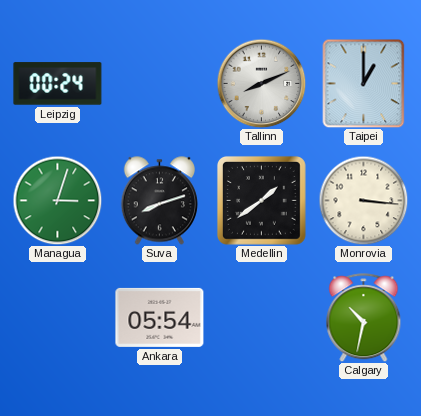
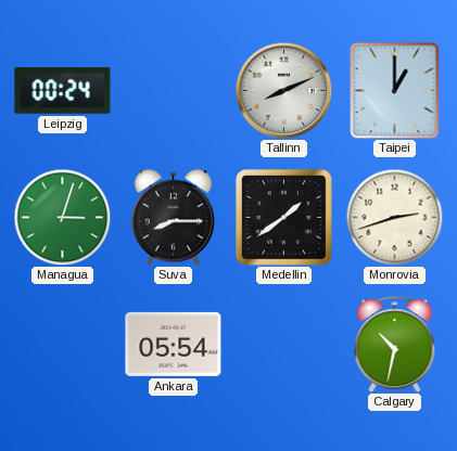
Suva: 8:12 -> 8:15 (173, 218)
Monrovia: 3:16 -> 2:42 (394, 217)
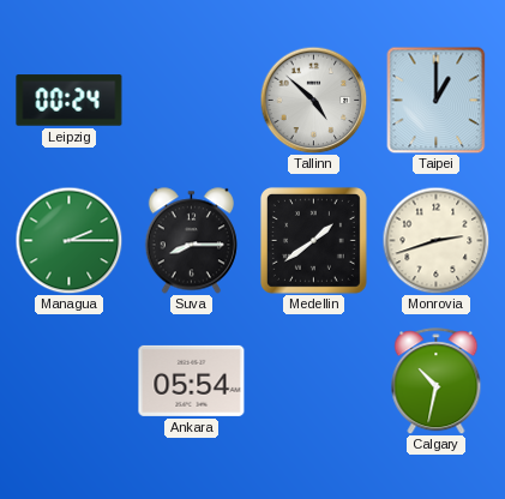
Tallinn: 8:11 -> 4:52 (313, 100)
Managua: 3:03 -> 2:15 (68, 240)
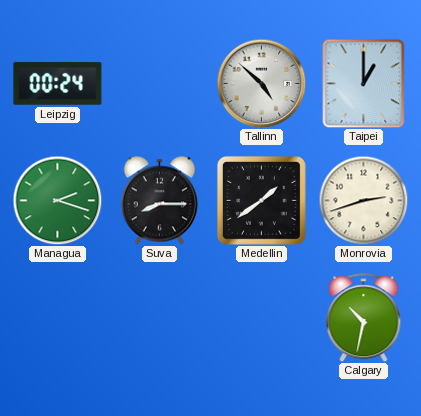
Managua: 2:15 -> 2:18 (57, 200)
Ankara: 05:54 -> none (192, 380)
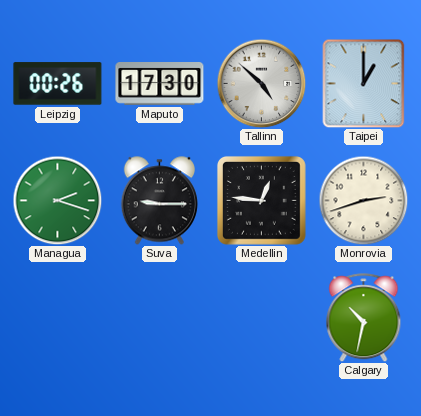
Leipzig: 00:24 -> 00:26 (58, 84)
Maputo: none -> 17:30 (160, 84)
Suva: 8:15 -> 9:15 (159, 201)
Medellin: 1:39 -> 12:46 (261, 200)
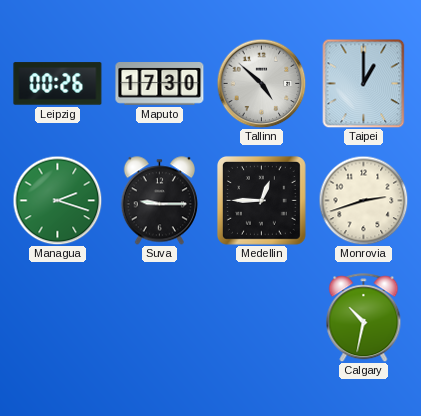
Medellin: 12:46 -> 12:45 (261, 200)
